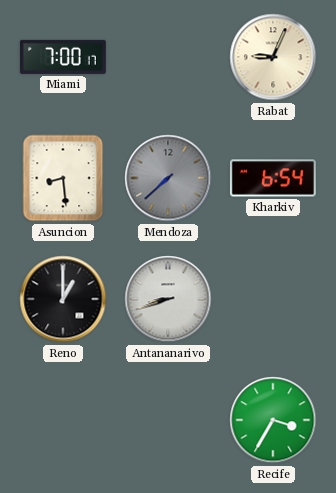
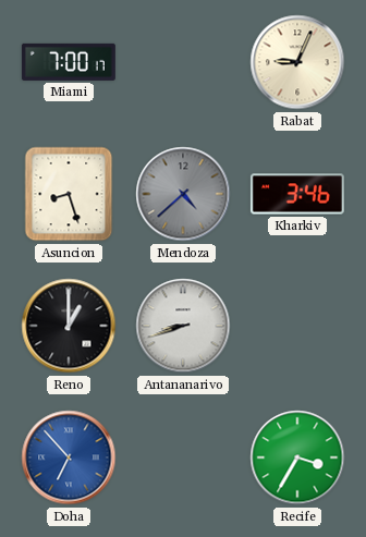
Asuncion: 8:29 -> 8:27 (69, 194)
Mendoza: 7:38 -> 4:38 (183, 194)
Kharkiv: 6:54 -> 3:46 (297, 194)
Doha: none -> 6:53 (69, 457)
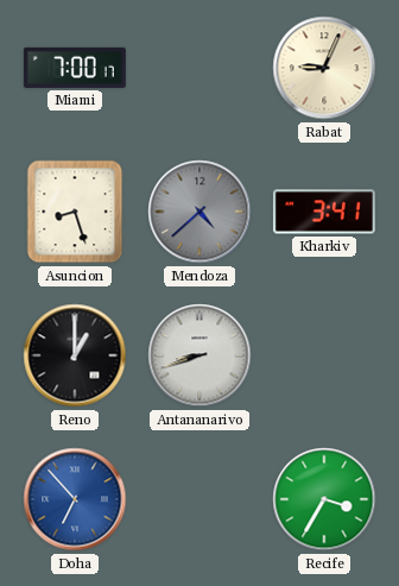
Kharkiv: 3:46 -> 3:41 (324, 212)
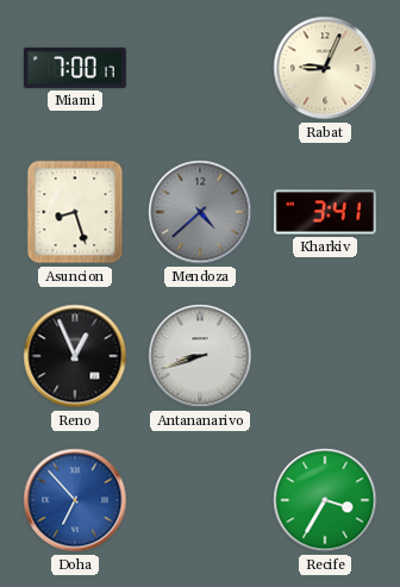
Reno: 1:00 -> 12:56 (75, 356)
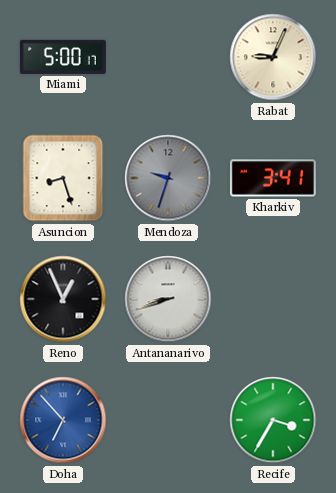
Miami: 7:00 -> 5:00 (63, 57)
Mendoza: 4:38 -> 9:33 (168, 178)
